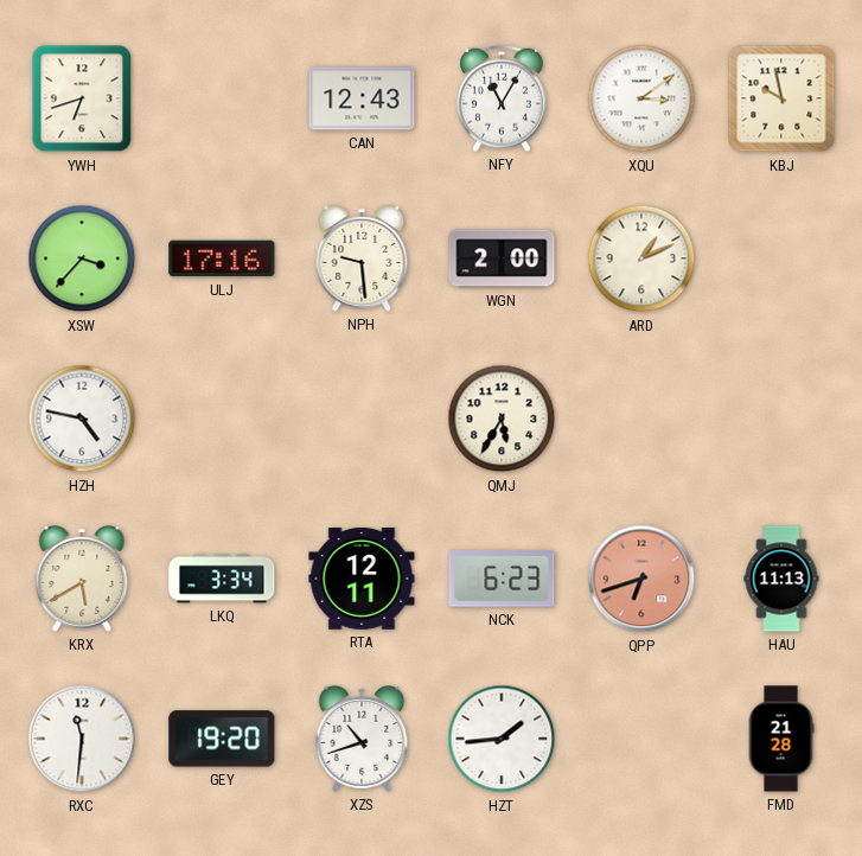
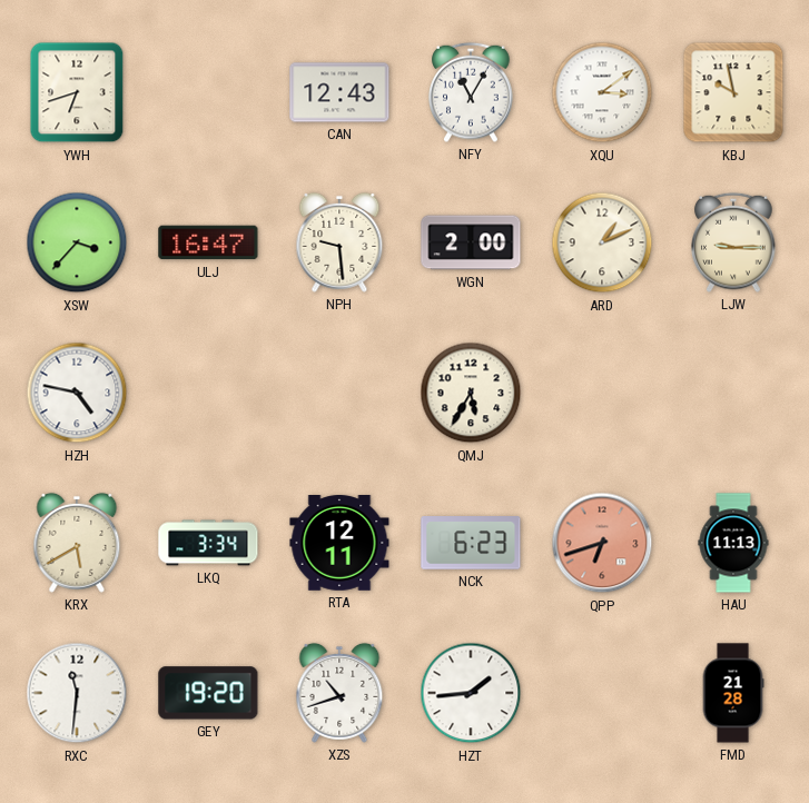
ULJ: 17:16 -> 16:47 (208, 242)
LJW: none -> 9:15 (733, 242)
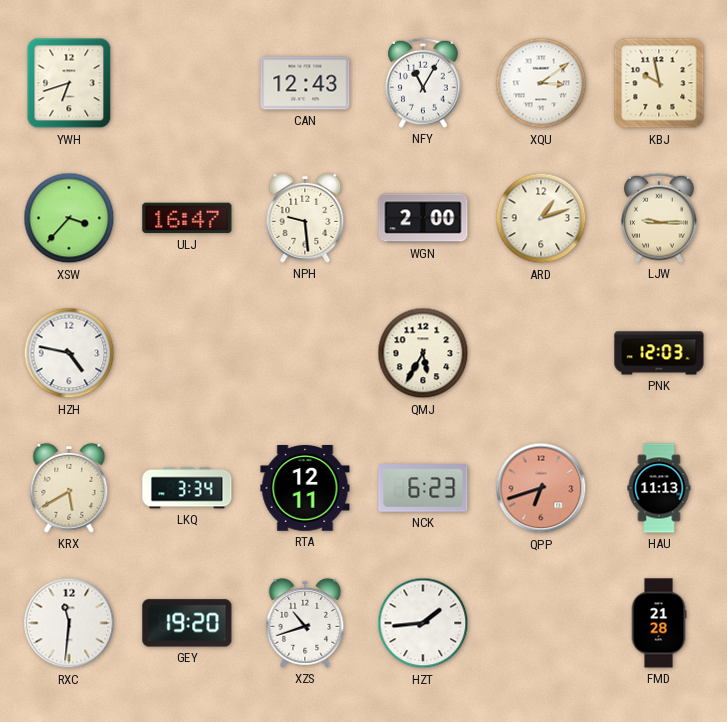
ARD: 1:11 -> 1:12 (541, 218)
PNK: none -> 12:03 (659, 353)
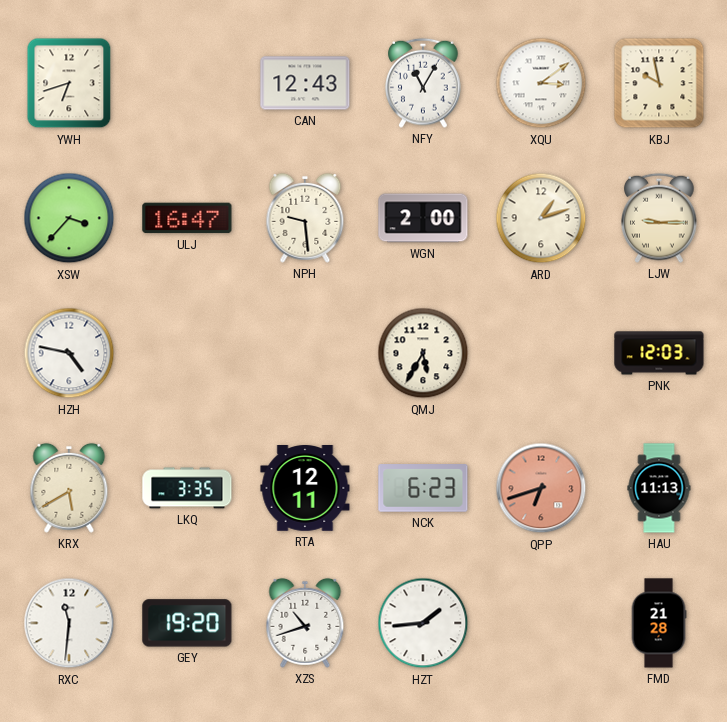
LKQ: 3:34 -> 3:35 (187, 488)
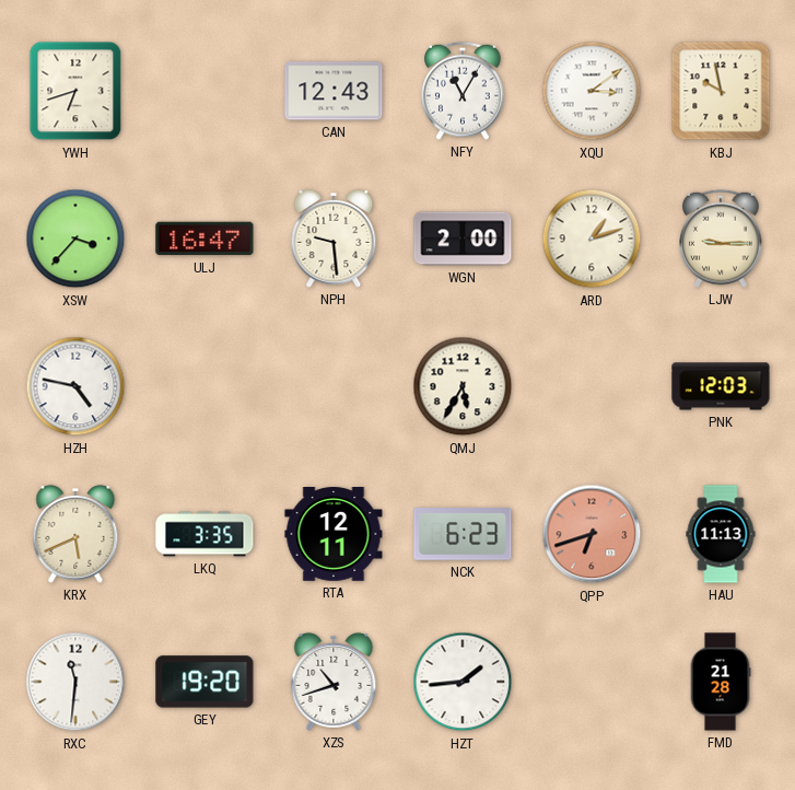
KRX: 5:40 -> 5:41 (75, 534)
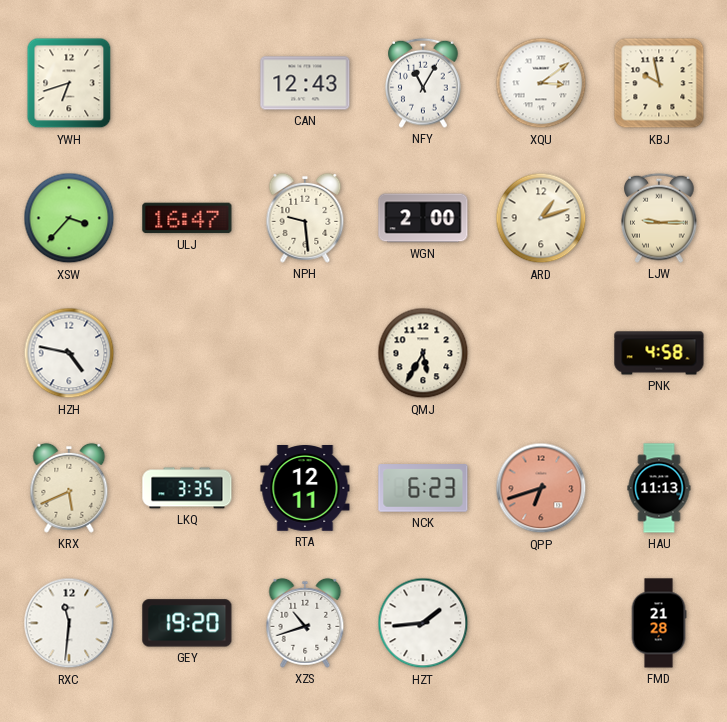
PNK: 12:03 -> 4:58 (659, 353)
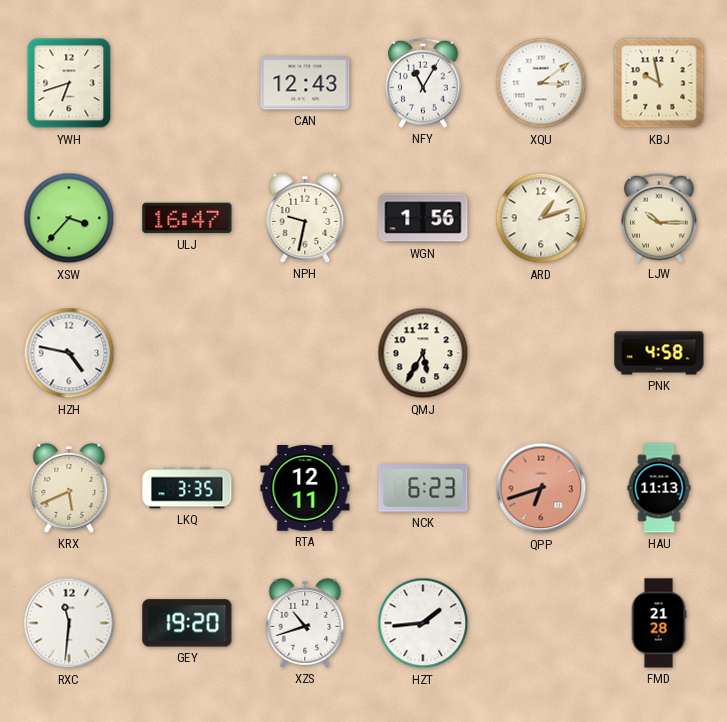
NPH: 9:29 -> 9:32 (305, 218)
WGN: 2:00 -> 1:56 (423, 218)
LJW: 9:15 -> 10:15 (659, 218)
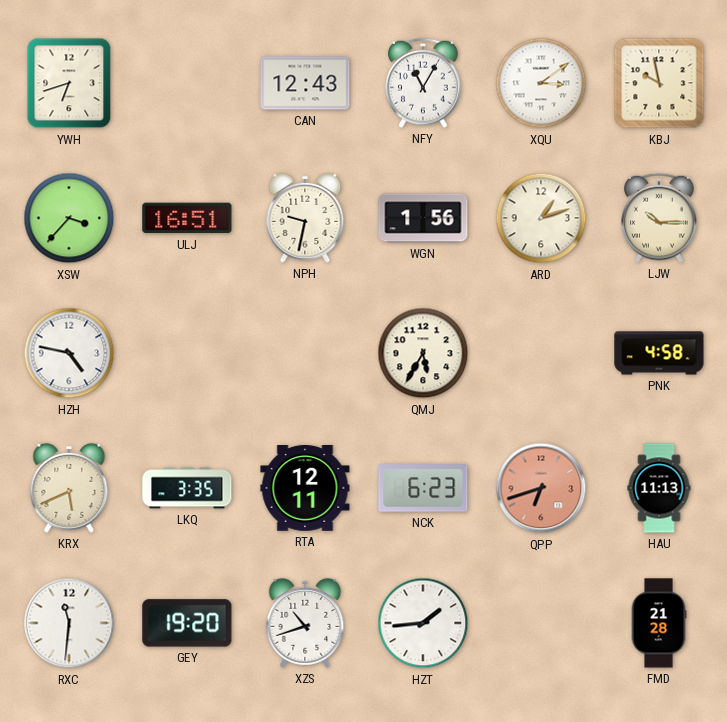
ULJ: 16:47 -> 16:51 (187, 218)
